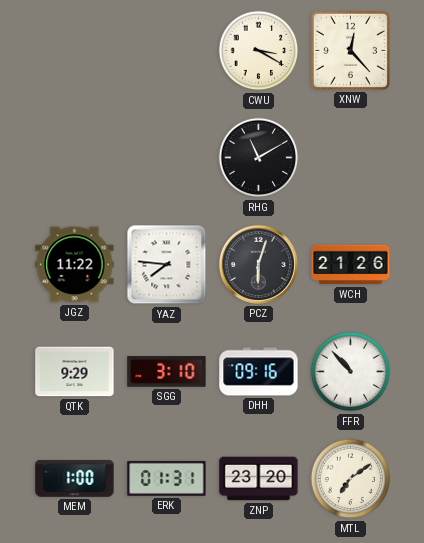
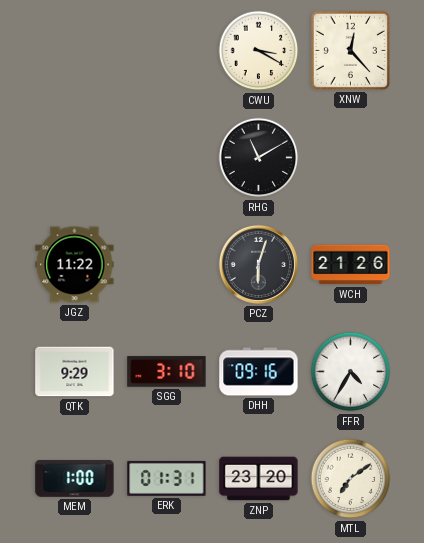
YAZ: 7:46 -> none (167, 265)
FFR: 10:53 -> 4:35 (351, 372)
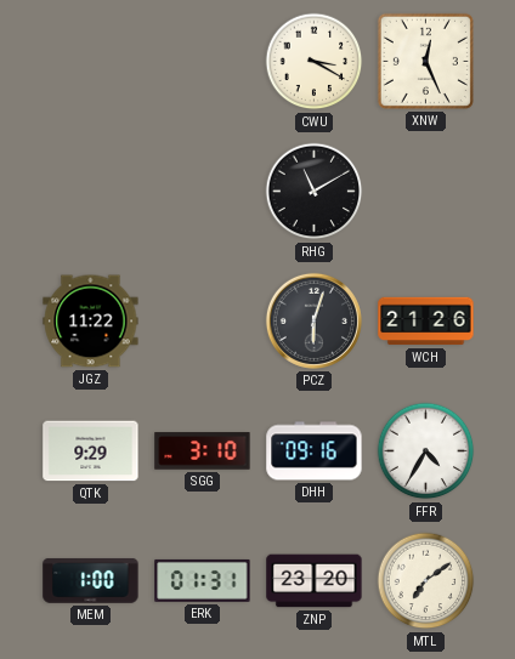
XNW: 12:23 -> 12:26 (425, 61)
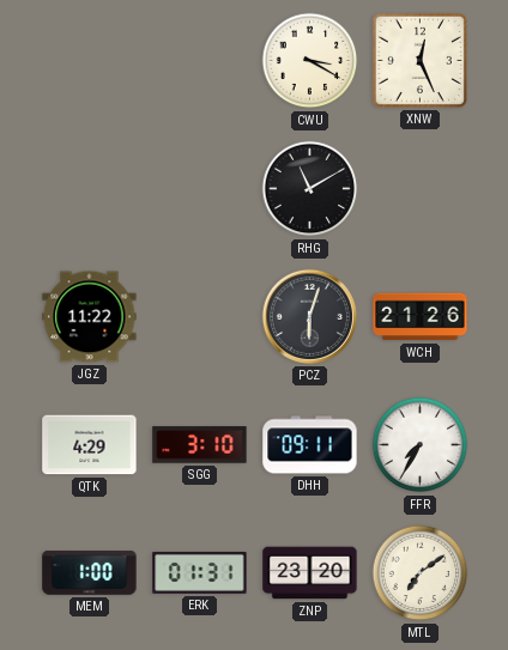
QTK: 9:29 -> 4:29 (90, 445)
DHH: 09:16 -> 09:11 (310, 445)
FFR: 4:35 -> 7:35 (421, 445)
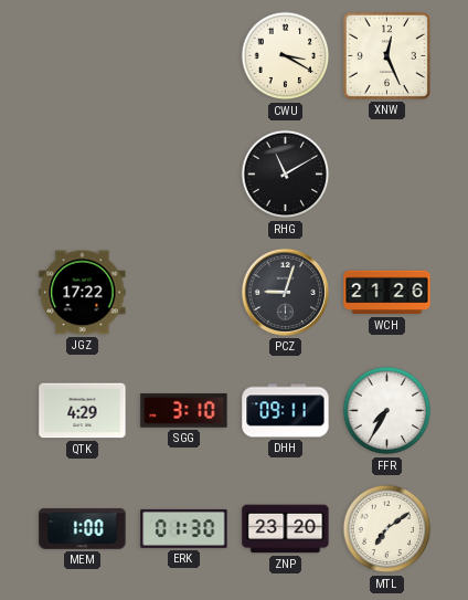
JGZ: 11:22 -> 17:22 (83, 293)
PCZ: 6:03 -> 9:03 (285, 292)
ERK: 01:31 -> 01:30 (184, 528)
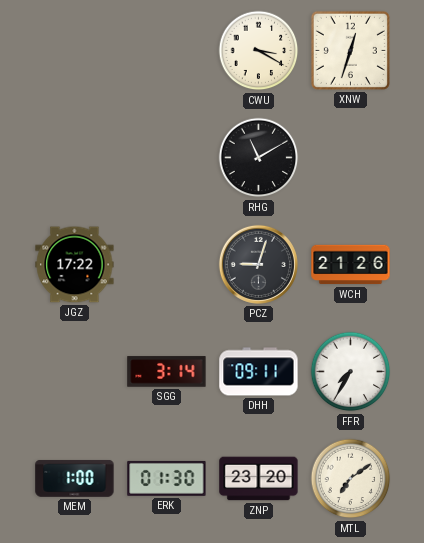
XNW: 12:26 -> 12:33 (350, 50)
QTK: 4:29 -> none (83, 411)
SGG: 3:10 -> 3:14 (167, 372)
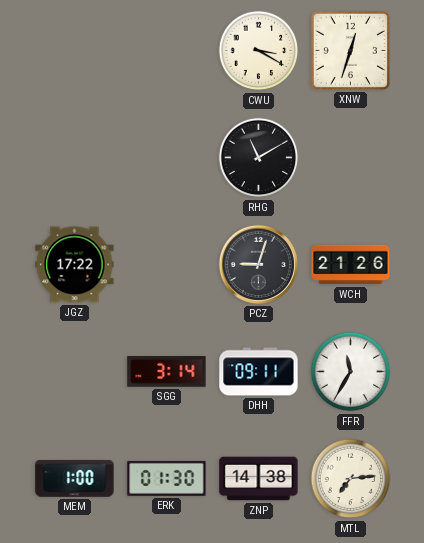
FFR: 7:35 -> 11:35 (351, 372)
ZNP: 23:20 -> 14:38 (259, 479)
MTL: 7:09 -> 7:14 (351, 479)
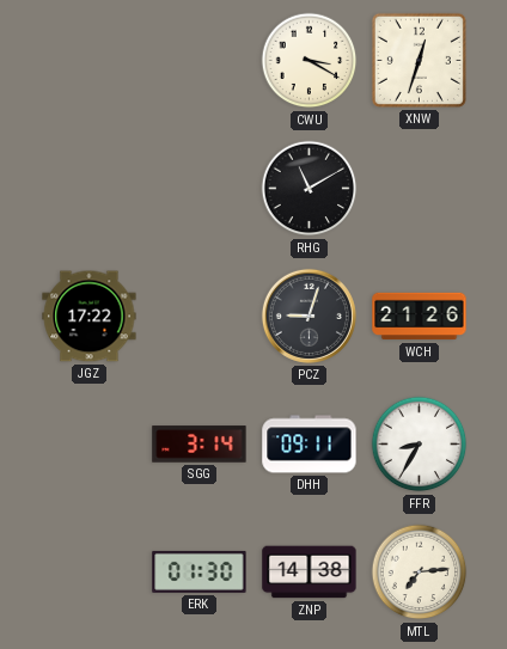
FFR: 11:35 -> 8:35 (420, 445)
MEM: 1:00 -> none (75, 479)
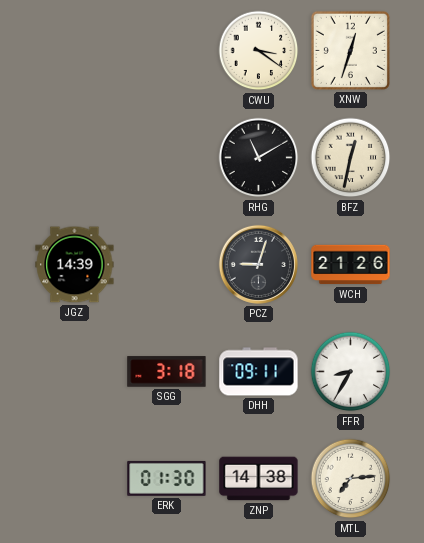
CWU: 3:20 -> 3:21 (259, 51)
BFZ: none -> 12:32 (351, 158)
JGZ: 17:22 -> 14:39 (75, 265)
SGG: 3:14 -> 3:18 (167, 372)
